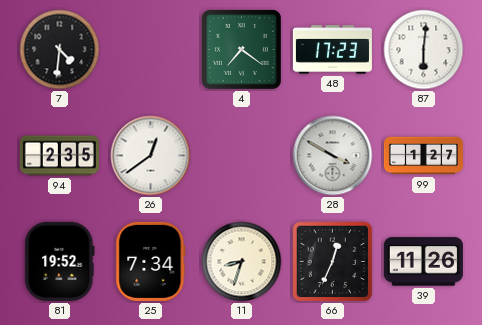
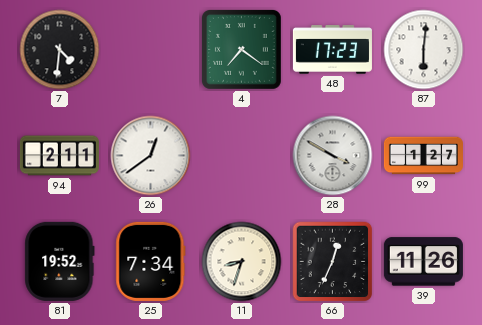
94: 2:35 -> 2:11 (59, 156)
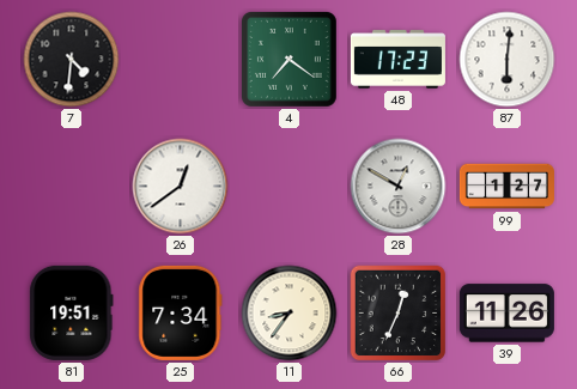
94: 2:11 -> none (59, 156)
28: 3:50 -> 12:50 (399, 187)
81: 19:52 -> 19:51 (72, 312)
11: 8:33 -> 8:36 (290, 314)
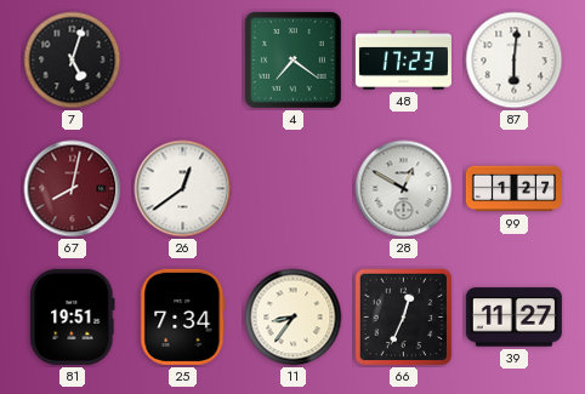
7: 4:31 -> 5:03 (73, 61)
67: none -> 8:02 (73, 189)
39: 11:26 -> 11:27 (513, 318)
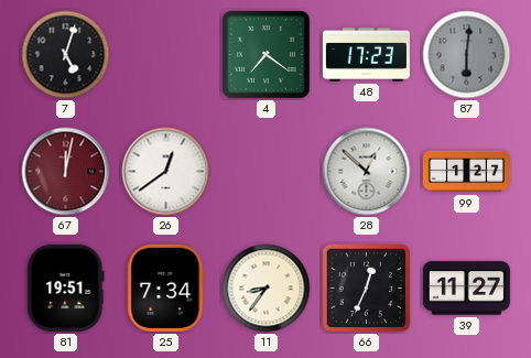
87 dial: white -> grey (467, 55)
67: 8:02 -> 12:02 (66, 172)
28: 12:50 -> 12:52 (367, 172)
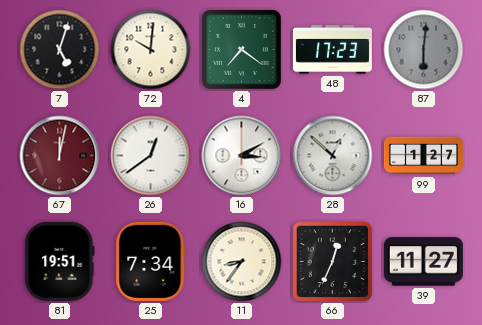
72: none -> 10:01 (151, 50)
16: none -> 3:10 (242, 156)
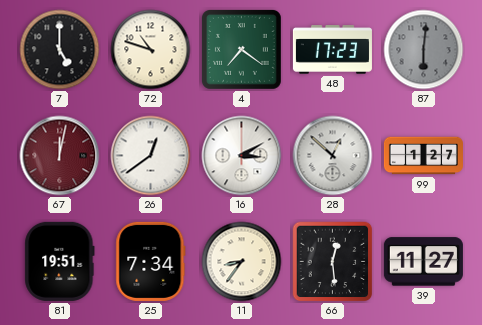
7: 5:03 -> 5:00 (60, 50)
72: 10:01 -> 10:48 (151, 50)
66: 12:34 -> 12:29 (333, 262)
